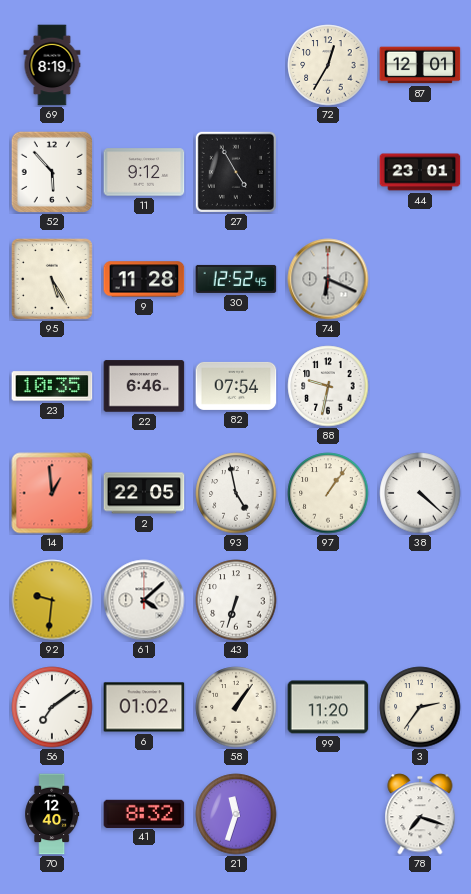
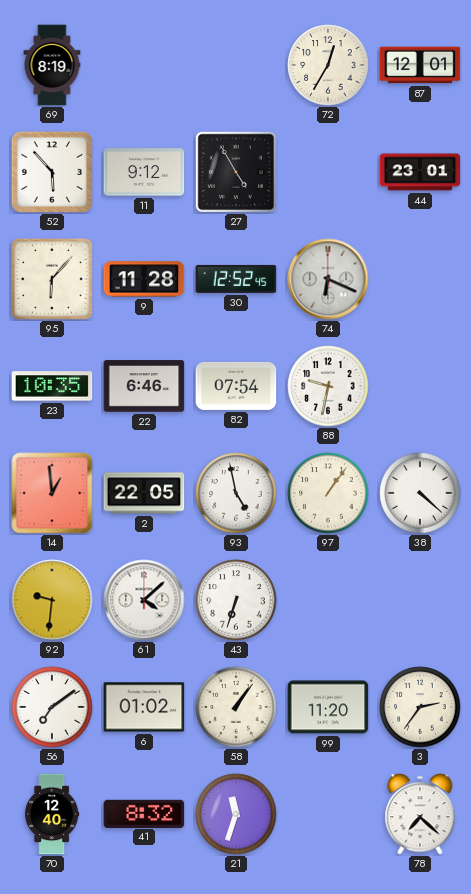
95: 5:25 -> 6:07 (52, 279)
78: 7:18 -> 7:22 (420, 814)
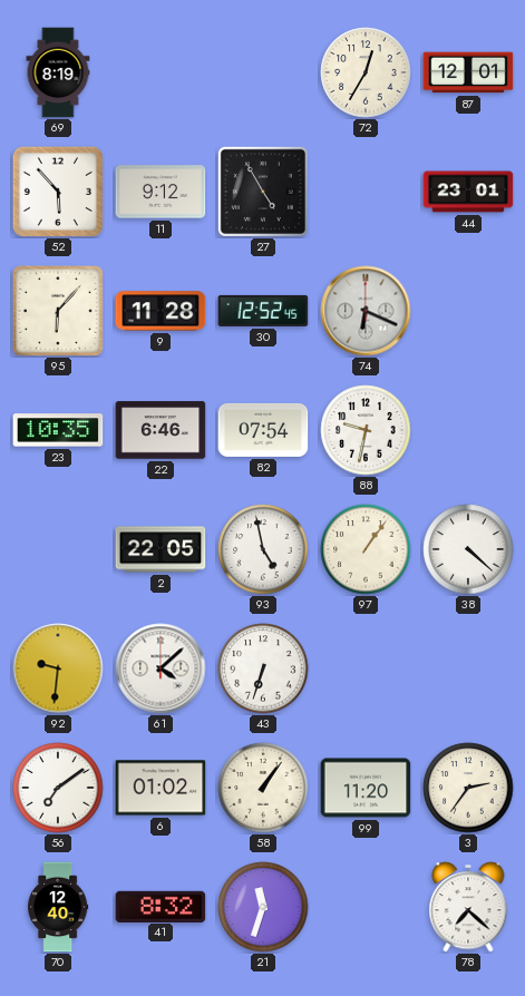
14: 12:59 -> none (52, 493)
